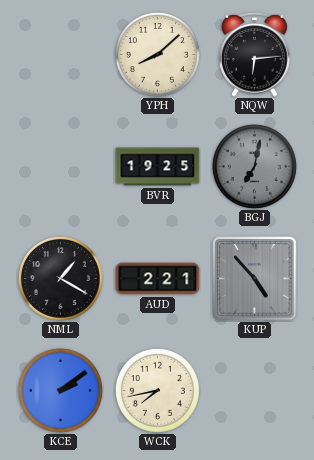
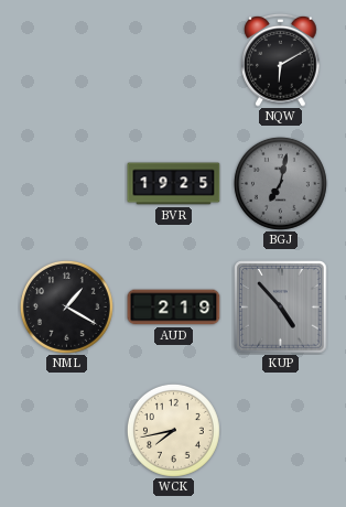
YPH: 8:08 -> none (157, 54)
NQW: 6:14 -> 6:10 (281, 60)
AUD: 2:21 -> 2:19 (174, 308)
KCE: 2:09 -> none (60, 390)
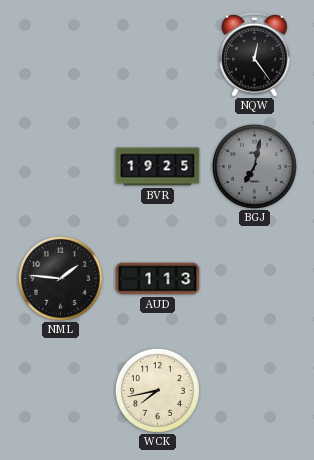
NQW: 6:10 -> 12:24 (255, 54)
NML: 1:20 -> 1:46 (60, 278)
AUD: 2:19 -> 1:13 (158, 279)
KUP: 4:53 -> none (281, 308)
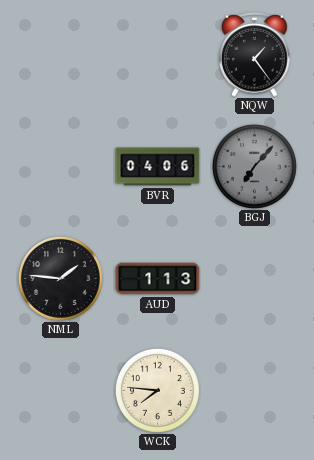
NQW: 12:24 -> 1:24 (255, 54)
BVR: 19:25 -> 04:06 (158, 167)
BGJ: 7:02 -> 7:07 (254, 166)
WCK: 7:43 -> 7:46 (157, 390)
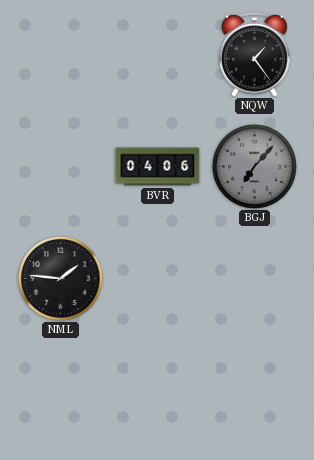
AUD: 1:13 -> none (158, 279)
WCK: 7:46 -> none (157, 390)
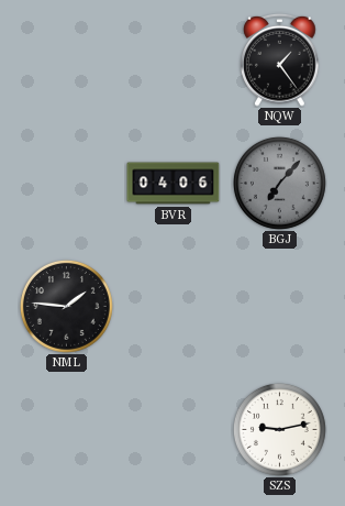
SZS: none -> 9:13 (279, 429)
